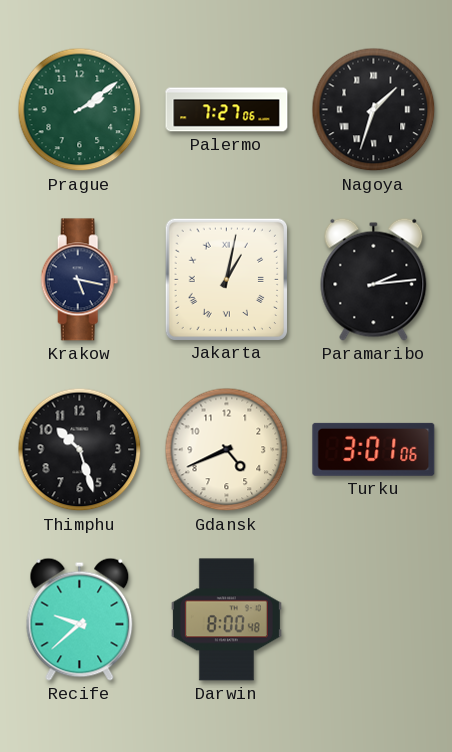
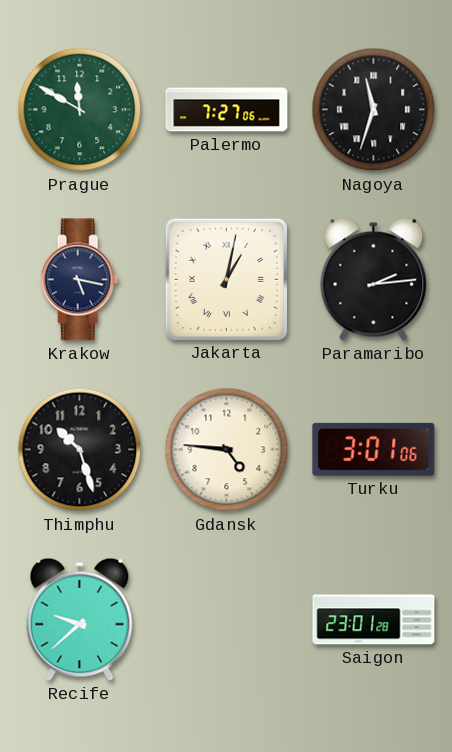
Prague: 2:09 -> 11:50 (80, 110)
Nagoya: 1:33 -> 11:33 (374, 110)
Gdansk: 4:41 -> 4:46 (227, 450)
Darwin: 8:00 -> none (226, 620)
Saigon: none -> 23:01 (374, 620)
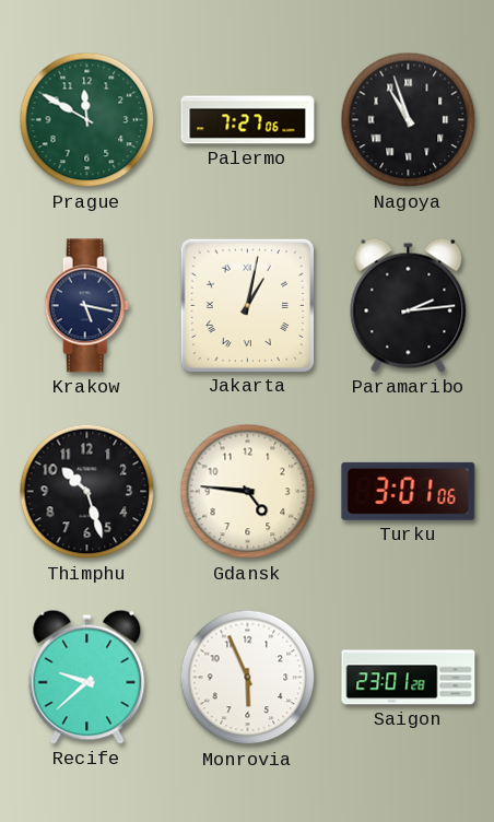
Nagoya: 11:33 -> 10:57 (409, 120)
Monrovia: none -> 5:56 (248, 678)
